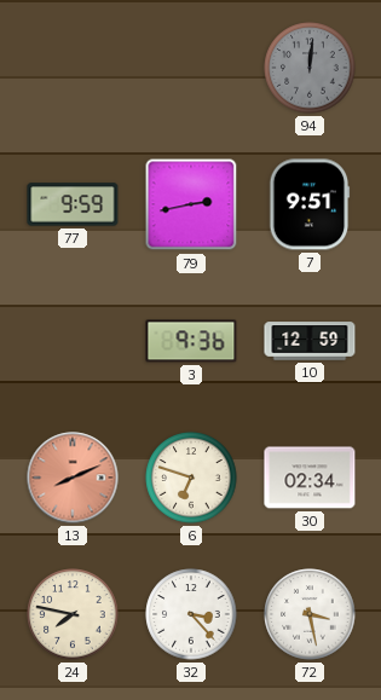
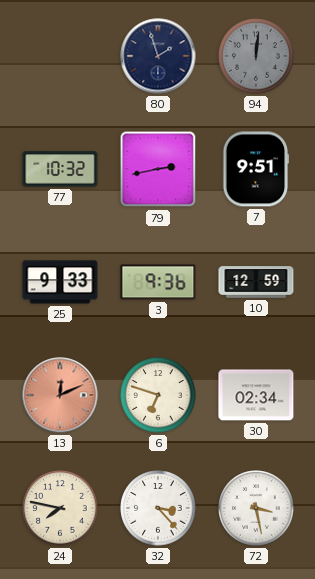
80: none -> 1:57 (158, 56)
77: 9:59 -> 10:32 (60, 169)
25: none -> 9:33 (60, 282)
13: 8:11 -> 12:11 (60, 395)
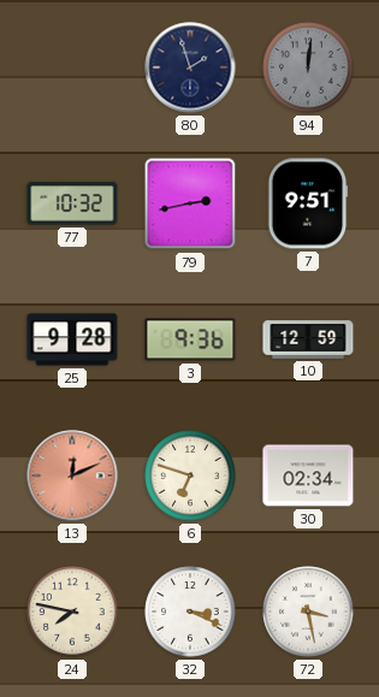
25: 9:33 -> 9:28 (72, 339)
32: 3:23 -> 3:19 (190, 612)
